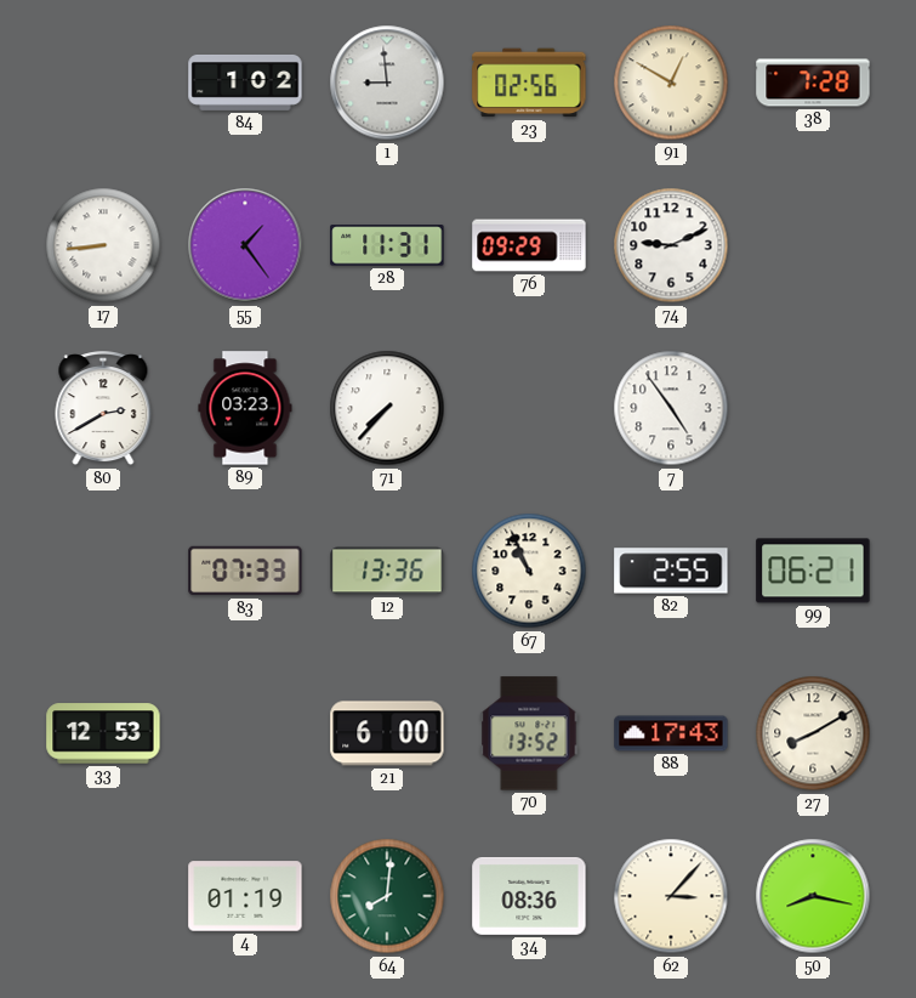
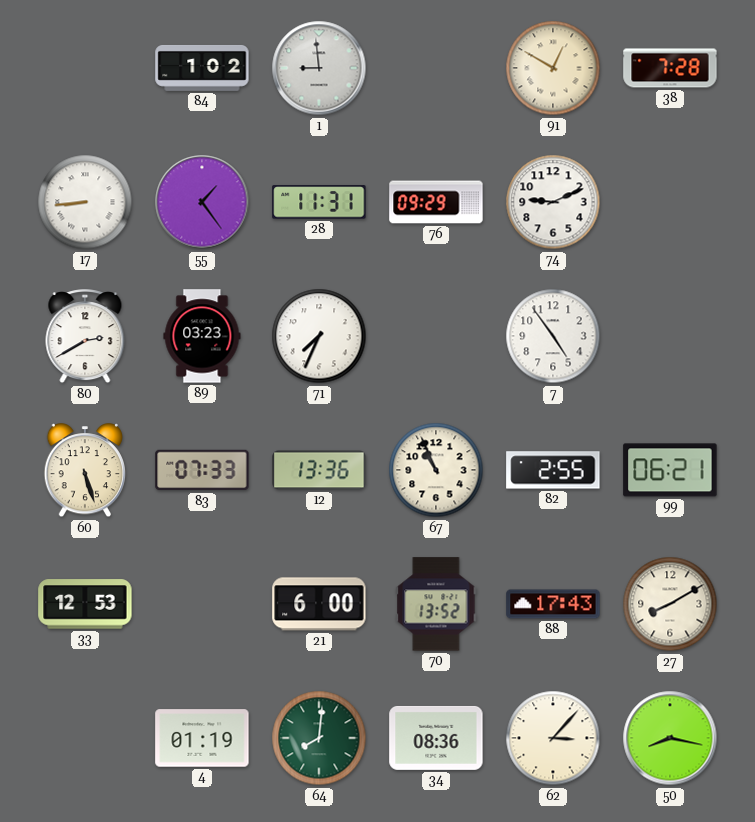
23: 02:56 -> none (529, 83)
71: 7:37 -> 7:34 (319, 336)
60: none -> 5:27 (85, 471)
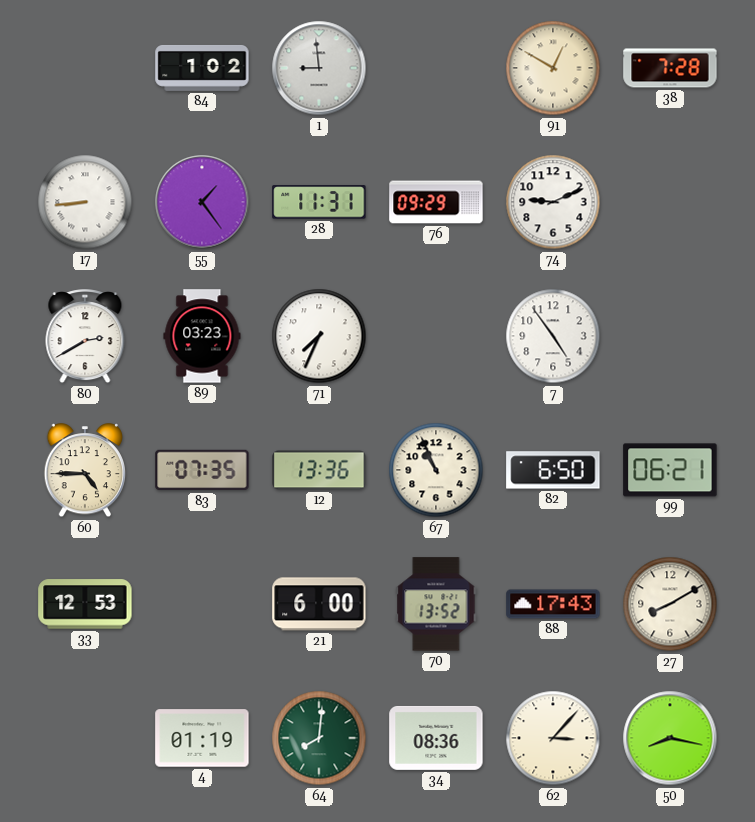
60: 5:27 -> 4:45 (85, 471)
83: 07:33 -> 07:35 (202, 470)
82: 2:55 -> 6:50 (553, 470)
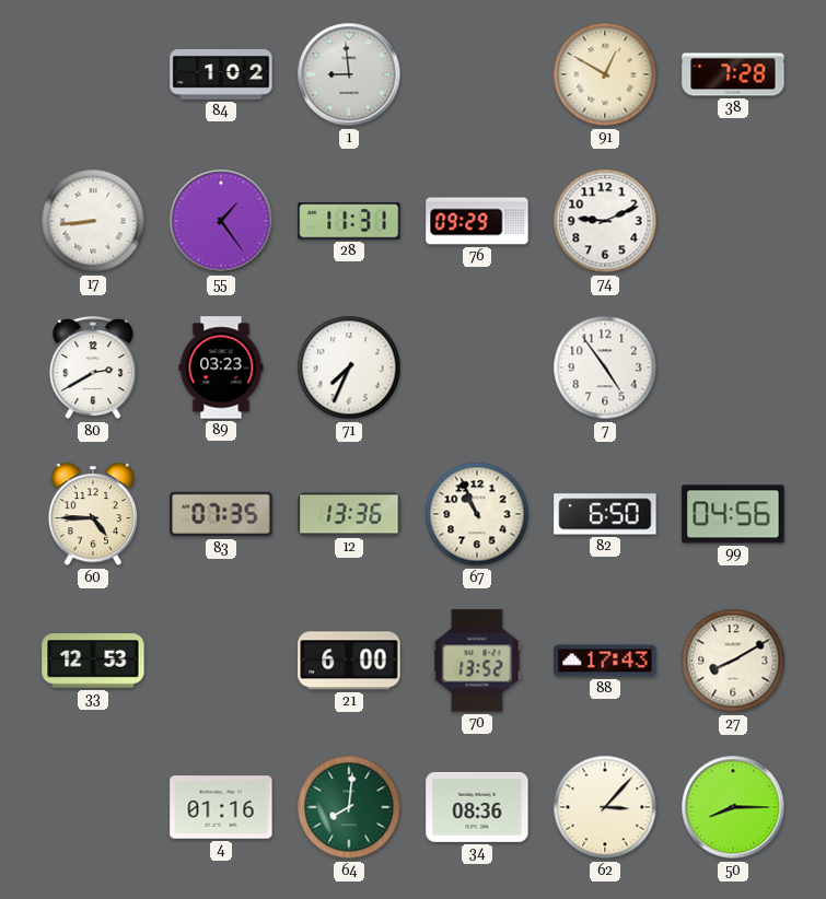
99: 06:21 -> 04:56 (733, 514)
4: 01:19 -> 01:16 (221, 807)
50: 8:17 -> 8:15 (733, 807)
